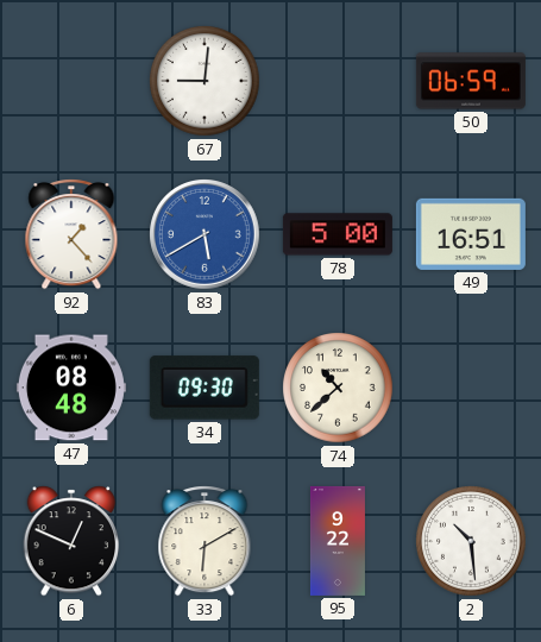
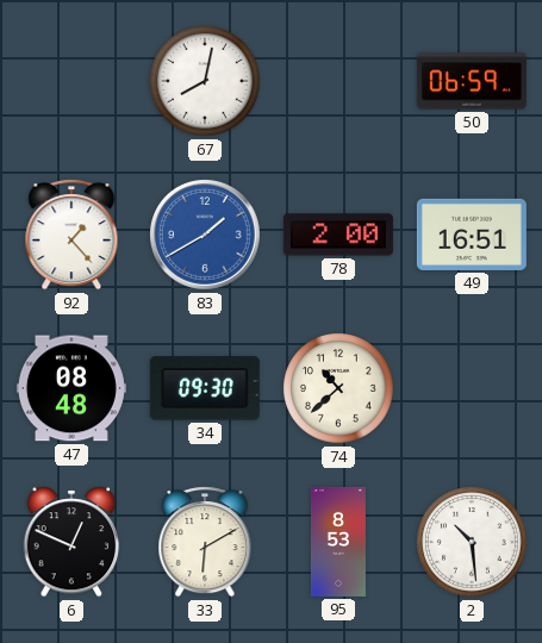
67: 9:01 -> 8:02 (205, 81)
83: 5:40 -> 1:40 (206, 236)
78: 5:00 -> 2:00 (338, 235)
95: 9:22 -> 8:53 (338, 542)
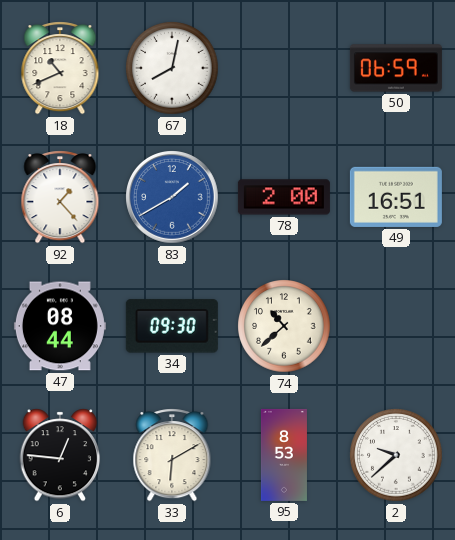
18: none -> 10:41 (60, 68)
47: 08:48 -> 08:44 (60, 326)
6: 12:49 -> 12:46 (60, 455)
2: 10:29 -> 9:38 (396, 455)
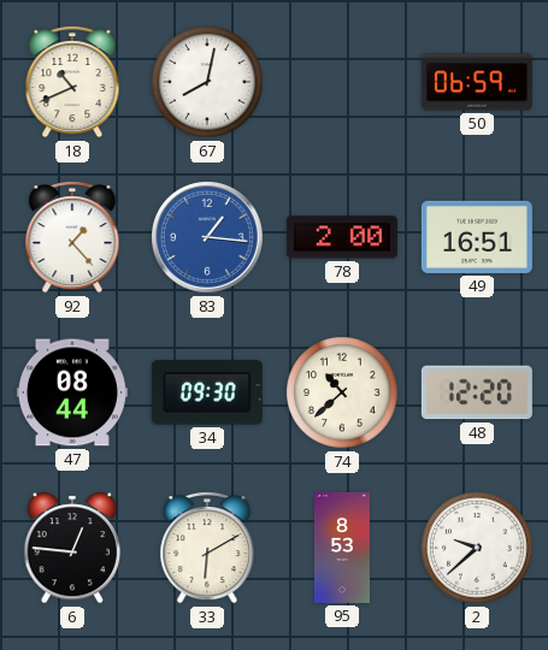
83: 1:40 -> 1:16 (208, 238)
48: none -> 12:20 (477, 392)
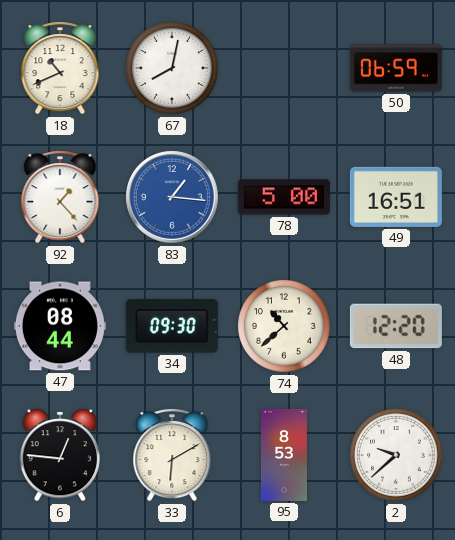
78: 2:00 -> 5:00 (284, 197)
